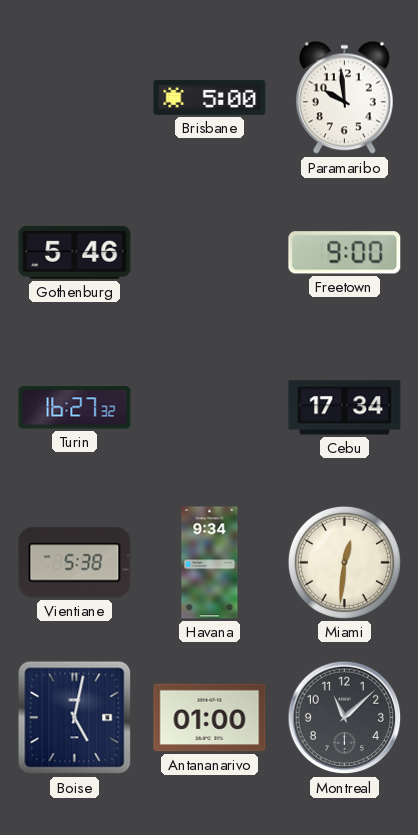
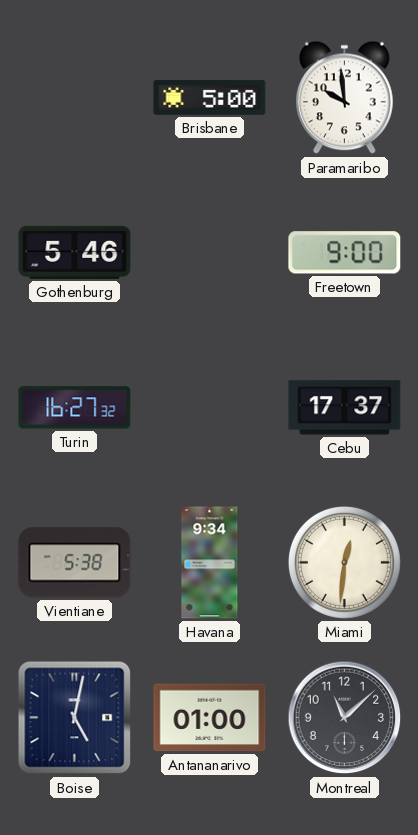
Cebu: 17:34 -> 17:37 (345, 408)
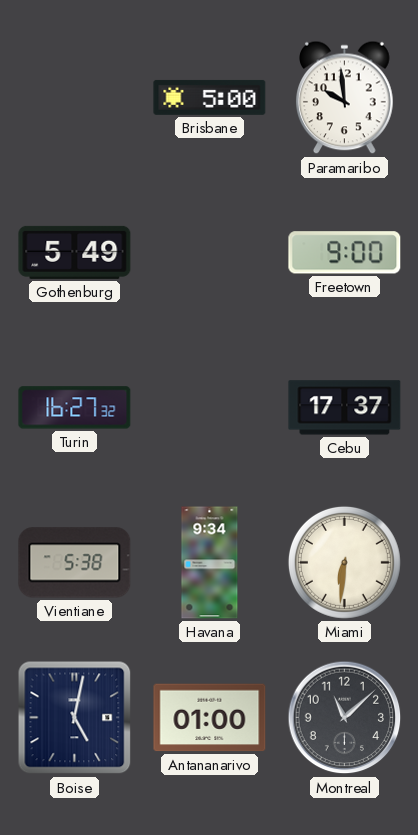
Gothenburg: 5:46 -> 5:49 (75, 252)
Miami: 12:31 -> 6:31 (344, 562)
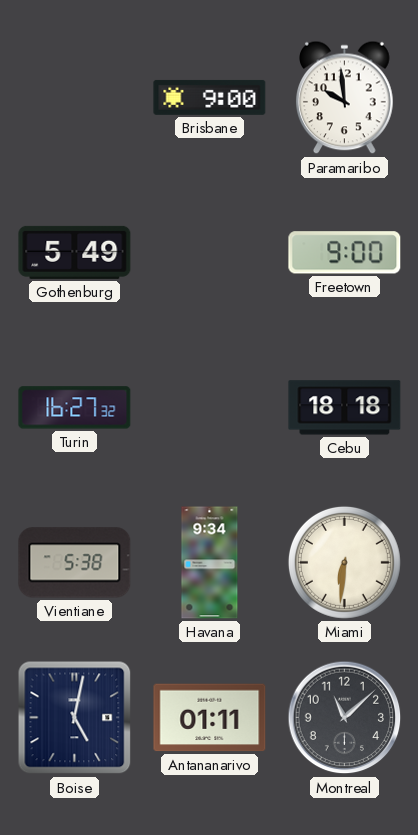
Brisbane: 5:00 -> 9:00 (210, 97)
Cebu: 17:37 -> 18:18 (345, 408)
Antananarivo: 01:00 -> 01:11 (210, 718)
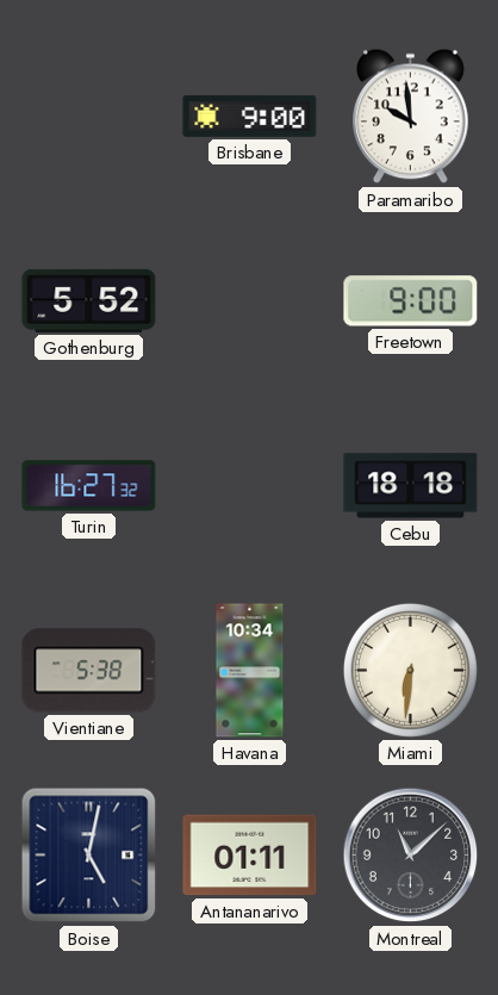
Gothenburg: 5:49 -> 5:52 (89, 300)
Havana: 9:34 -> 10:34 (250, 671)
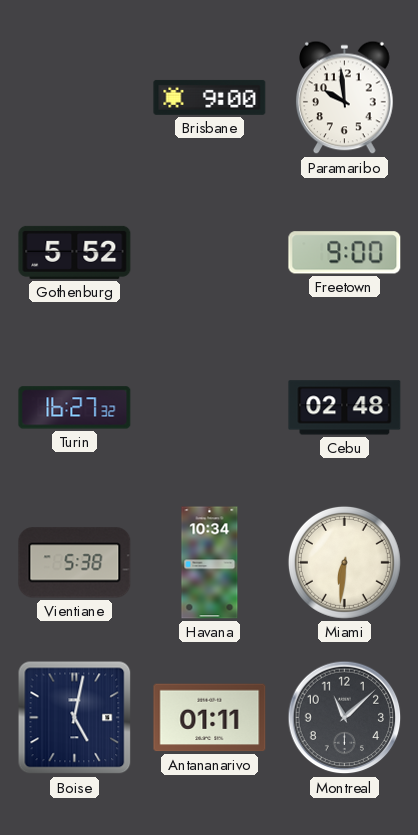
Cebu: 18:18 -> 02:48 (345, 408)
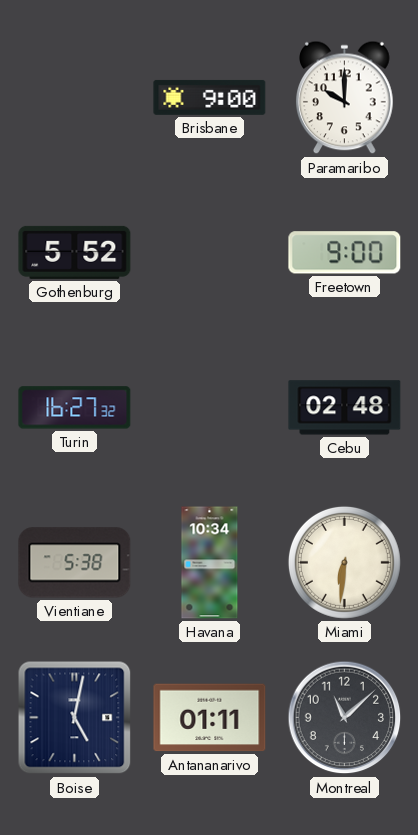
Paramaribo: 9:59 -> 10:00 (345, 98)
